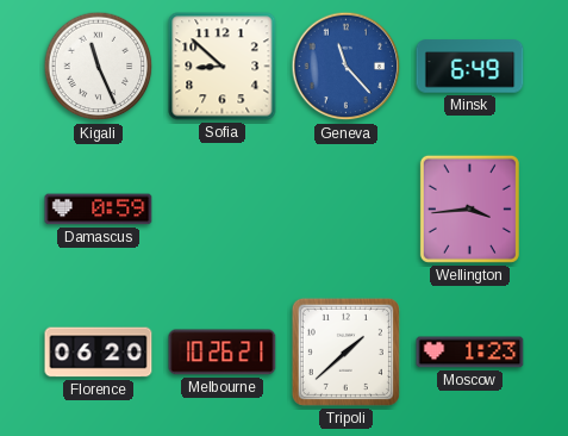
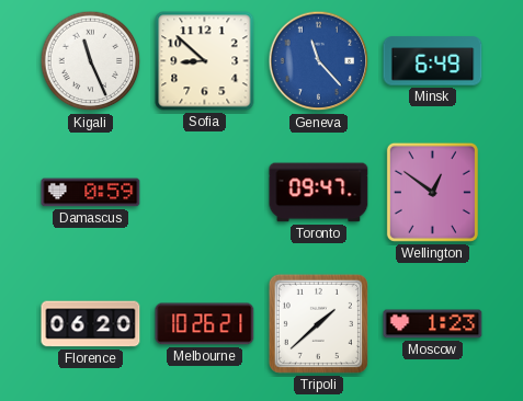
Toronto: none -> 09:47 (319, 193)
Wellington: 3:44 -> 12:51 (432, 192)
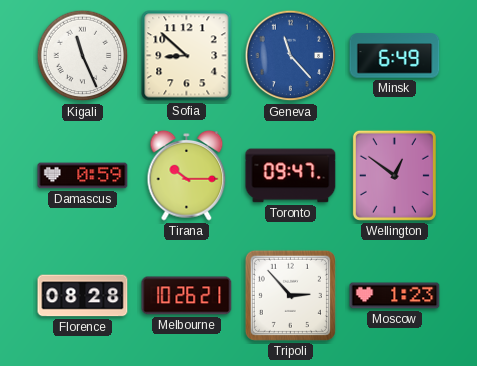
Tirana: none -> 10:15 (187, 176)
Florence: 06:20 -> 08:28 (83, 296)
Tripoli: 1:38 -> 2:53 (290, 295)
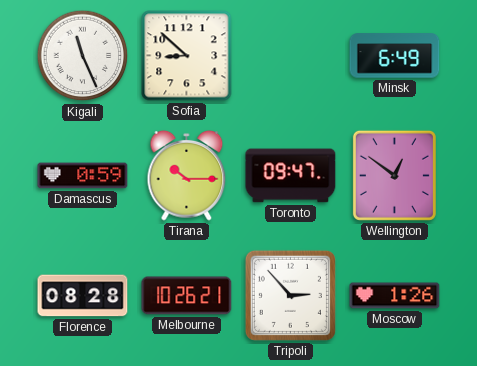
Geneva: 11:23 -> none (291, 56)
Moscow: 1:23 -> 1:26 (395, 296)
